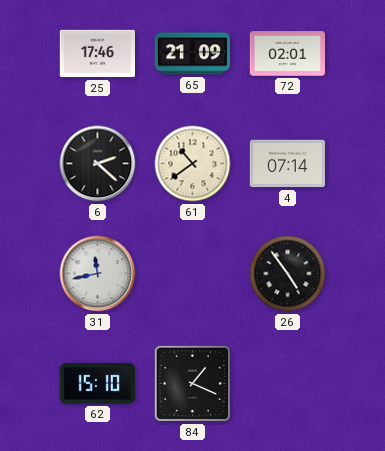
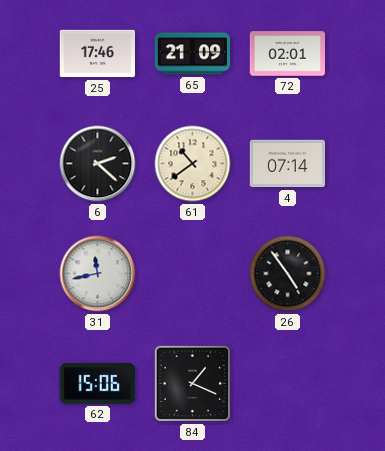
62: 15:10 -> 15:06 (97, 384)
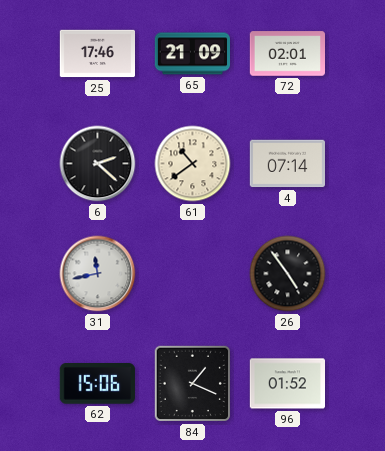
96: none -> 01:52 (287, 384)
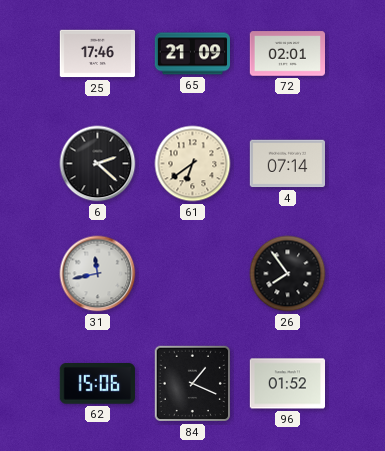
61: 10:39 -> 6:39 (193, 164)
26: 4:54 -> 7:54 (288, 274)
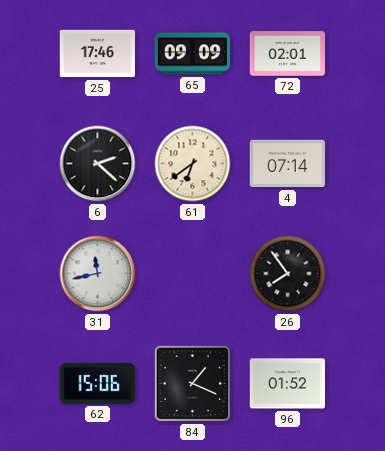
65: 21:09 -> 09:09 (192, 54)
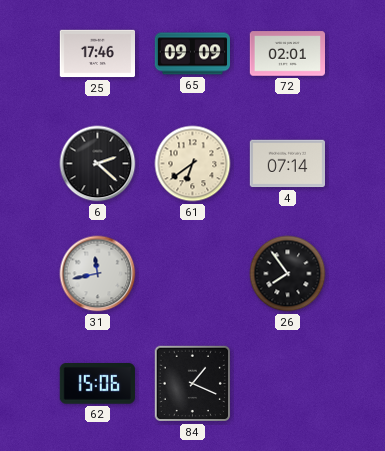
96: 01:52 -> none (287, 384)
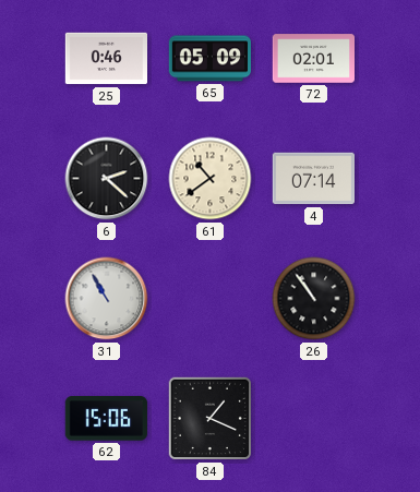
25: 17:46 -> 0:46 (106, 59)
65: 09:09 -> 05:09 (209, 59)
61: 6:39 -> 10:39 (211, 179)
31: 11:43 -> 10:55 (107, 299)
26: 7:54 -> 10:54 (314, 299)
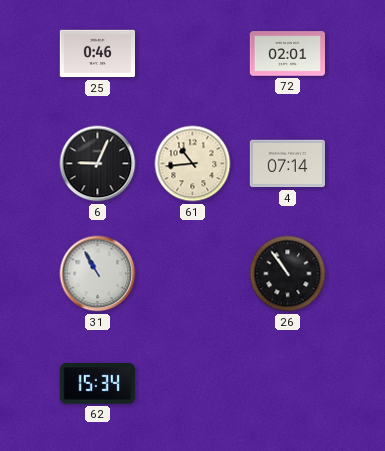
65: 05:09 -> none (209, 59)
6: 2:22 -> 9:04 (98, 164)
61: 10:39 -> 10:44 (193, 164)
62: 15:06 -> 15:34 (97, 384)
84: 1:19 -> none (211, 419)
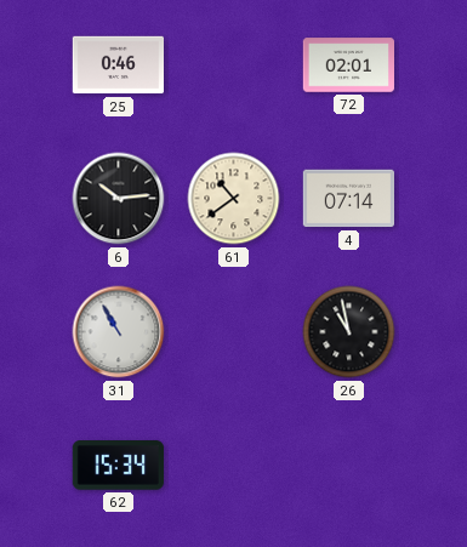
6: 9:04 -> 10:14 (119, 199)
61: 10:44 -> 10:39 (234, 199)
26: 10:54 -> 10:58 (349, 332)
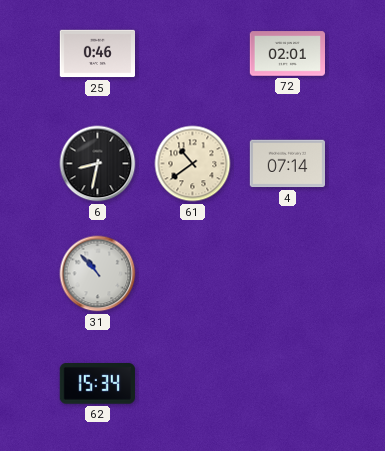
6: 10:14 -> 8:32 (98, 164)
31: 10:55 -> 10:53 (98, 274)
26: 10:58 -> none (349, 332)
